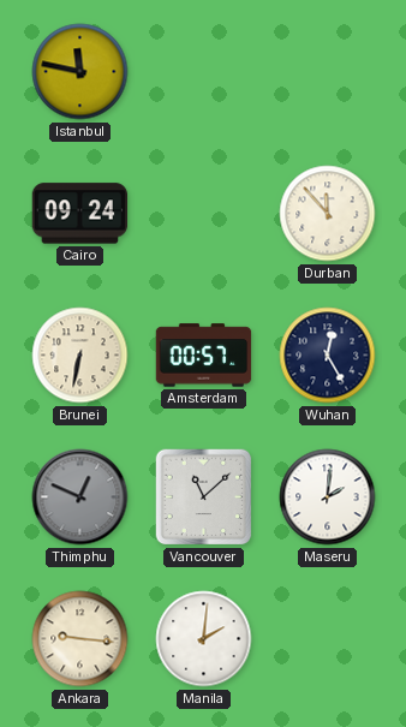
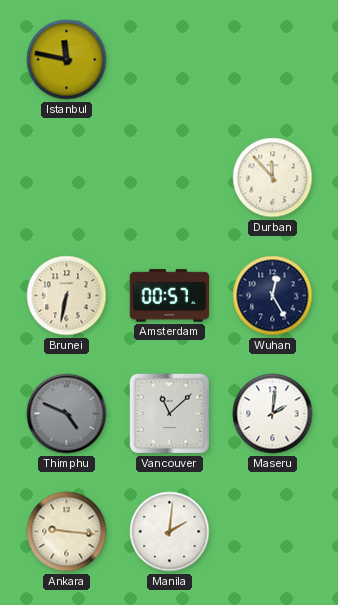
Cairo: 09:24 -> none (80, 214)
Thimphu: 12:49 -> 4:49 (67, 414)
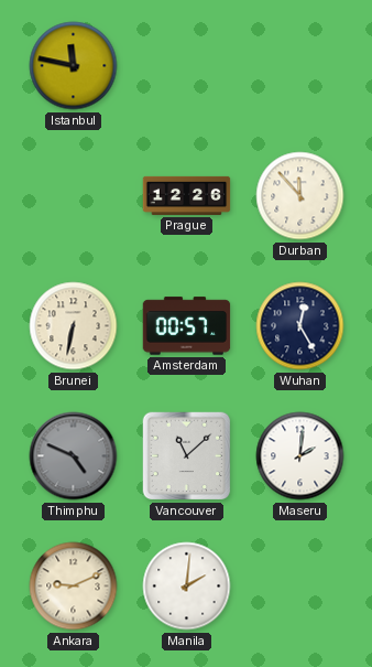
Prague: none -> 12:26 (187, 195)
Ankara: 9:16 -> 9:11 (74, 587)
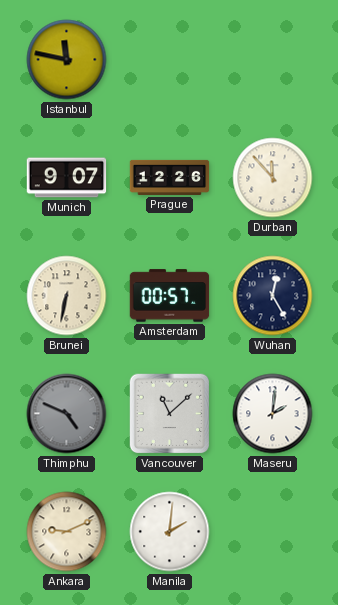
Munich: none -> 9:07 (67, 178)
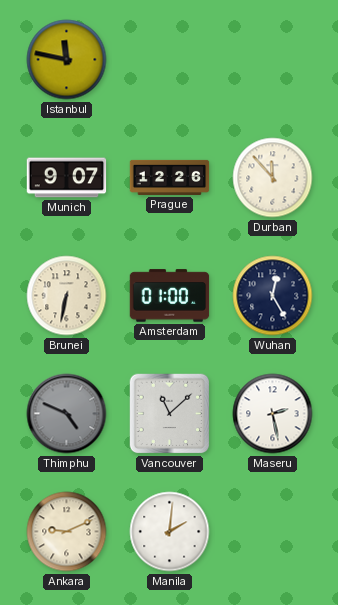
Amsterdam: 00:57 -> 01:00 (170, 296)
Maseru: 2:01 -> 2:28 (273, 414)
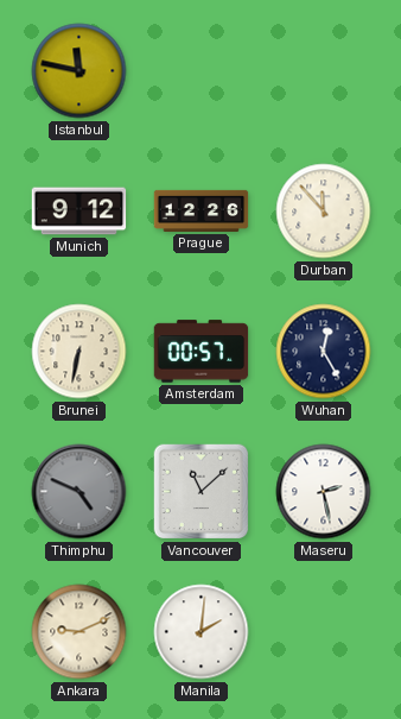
Munich: 9:07 -> 9:12 (79, 212)
Amsterdam: 01:00 -> 00:57 (202, 352)
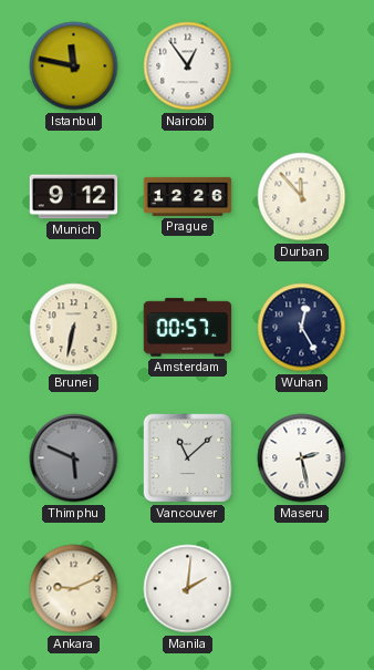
Nairobi: none -> 12:54 (188, 66)
Thimphu: 4:49 -> 5:49 (74, 458)
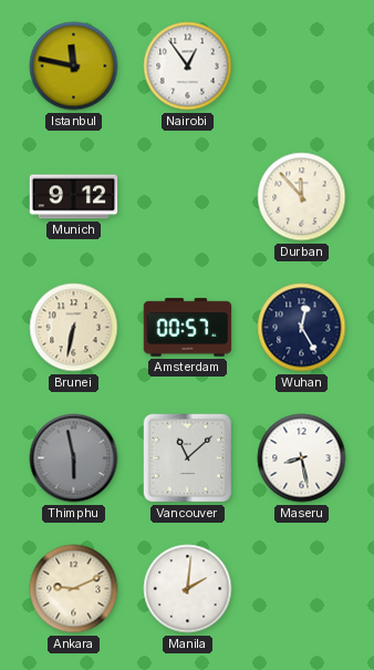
Prague: 12:26 -> none (188, 196)
Thimphu: 5:49 -> 5:58 (74, 458)
Maseru: 2:28 -> 8:28 (302, 458)
